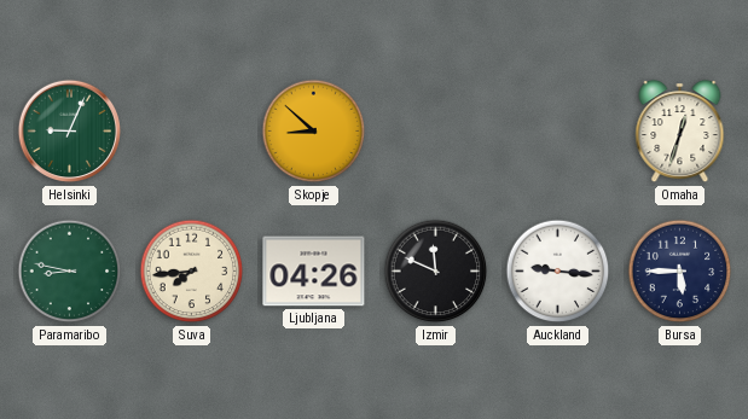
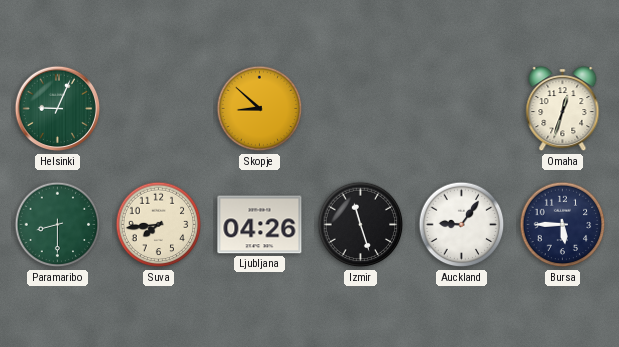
Paramaribo: 8:47 -> 8:30 (58, 225)
Izmir: 11:49 -> 11:27 (361, 225)
Auckland: 9:16 -> 9:06 (462, 225)
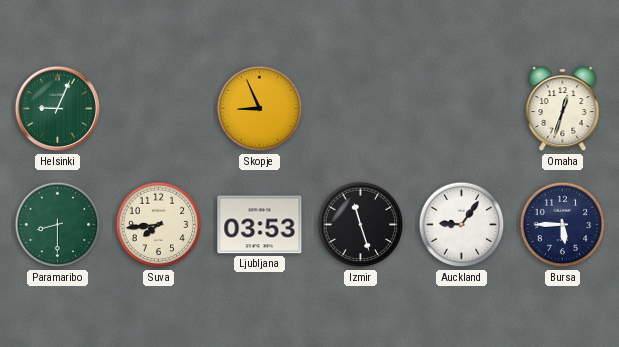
Skopje: 8:52 -> 8:56 (260, 109)
Ljubljana: 04:26 -> 03:53 (260, 225)
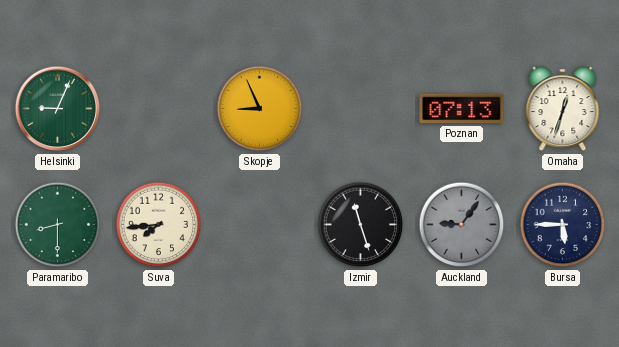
Poznan: none -> 07:13 (462, 109)
Ljubljana: 03:53 -> none (260, 225)
Auckland dial: white -> grey (462, 225)
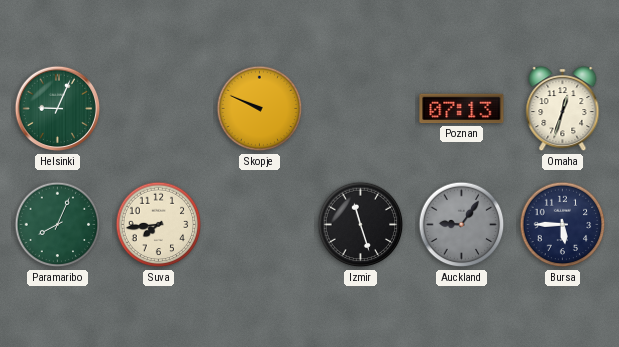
Skopje: 8:56 -> 9:49 (260, 109)
Paramaribo: 8:30 -> 8:04 (58, 225)
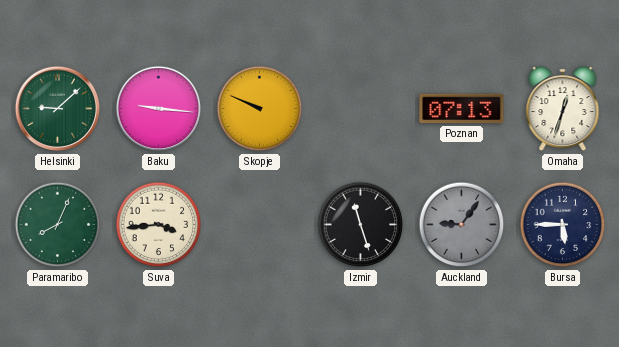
Helsinki: 9:04 -> 9:08 (58, 109)
Baku: none -> 9:16 (159, 109)
Suva: 7:44 -> 3:44 (159, 225)
